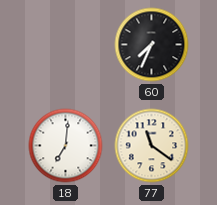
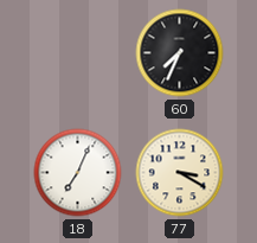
18: 7:01 -> 7:04 (78, 173)
77: 11:21 -> 3:20 (180, 173)
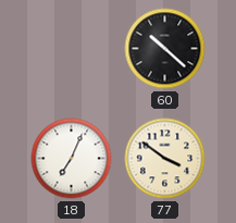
60: 7:34 -> 10:22 (165, 49)
77: 3:20 -> 3:51 (165, 159)
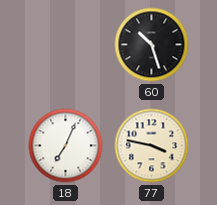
60: 10:22 -> 10:27 (152, 45)
77: 3:51 -> 3:47 (152, 146)
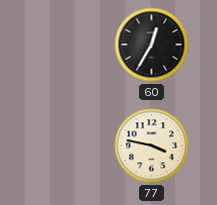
60: 10:27 -> 12:35 (152, 45)
18: 7:04 -> none (66, 146)
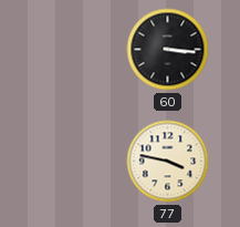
60: 12:35 -> 3:16 (168, 50)
